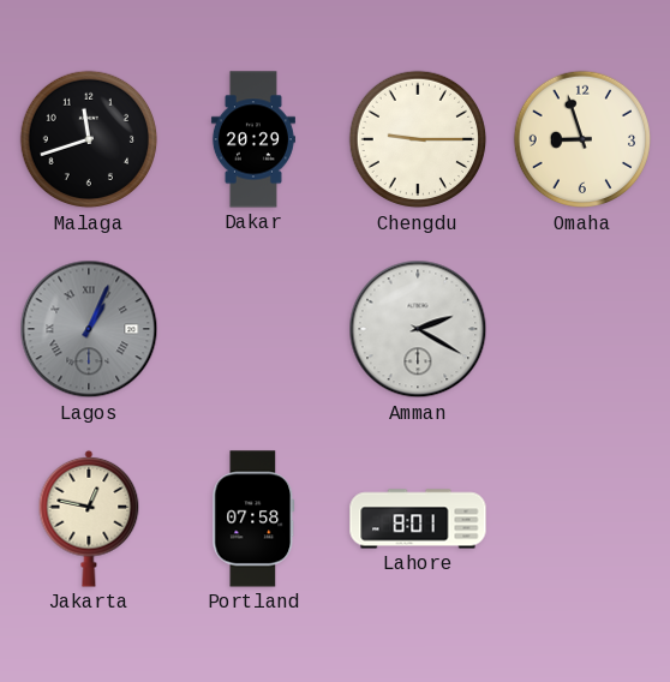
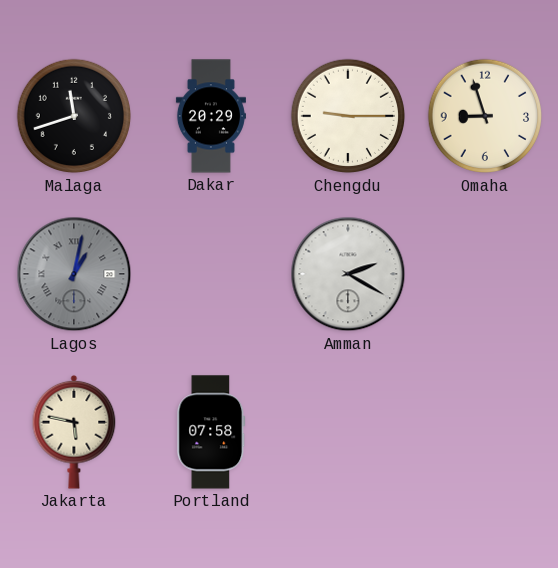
Lagos: 1:04 -> 1:02 (74, 274)
Jakarta: 12:47 -> 5:47 (74, 432)
Lahore: 8:01 -> none (418, 519)
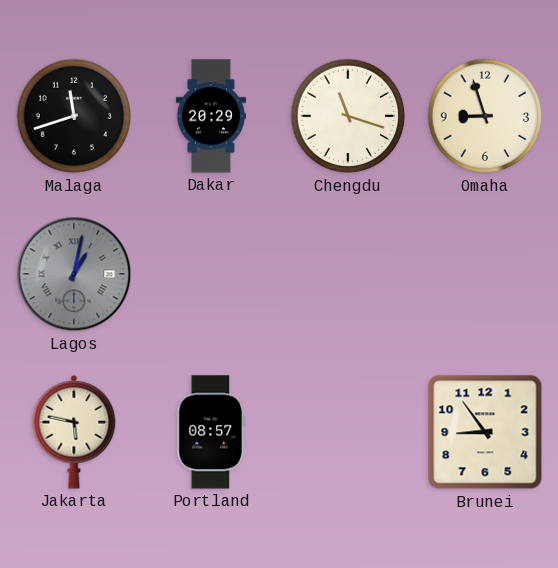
Chengdu: 9:15 -> 11:18 (348, 116)
Amman: 2:20 -> none (348, 274)
Portland: 07:58 -> 08:57 (211, 432)
Brunei: none -> 8:54 (485, 432)
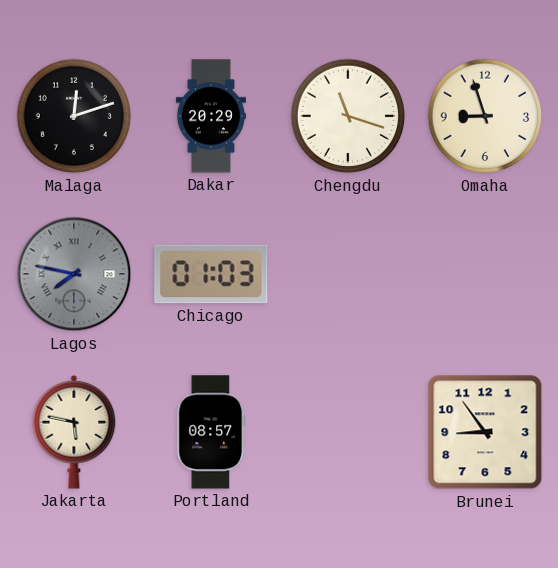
Malaga: 11:42 -> 12:12 (74, 116)
Lagos: 1:02 -> 7:47 (74, 274)
Chicago: none -> 01:03 (211, 274)
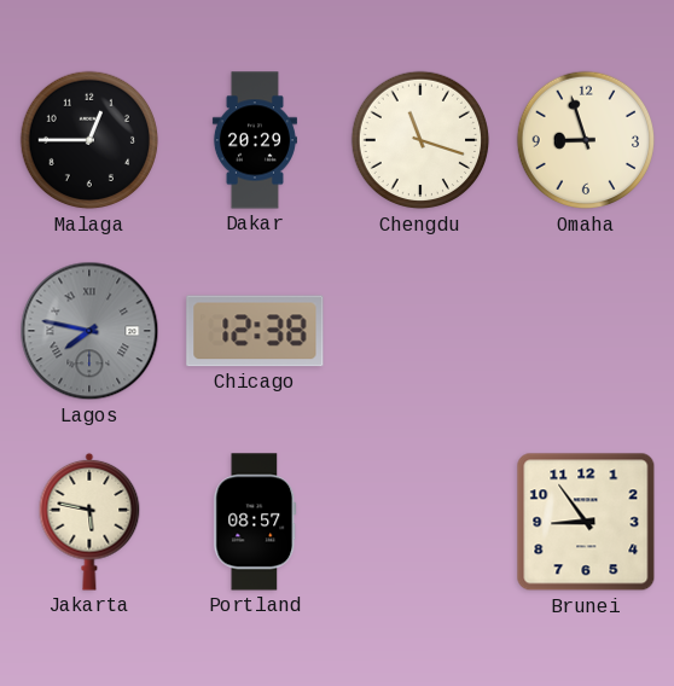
Malaga: 12:12 -> 12:45 (89, 140)
Chicago: 01:03 -> 12:38 (255, 331)
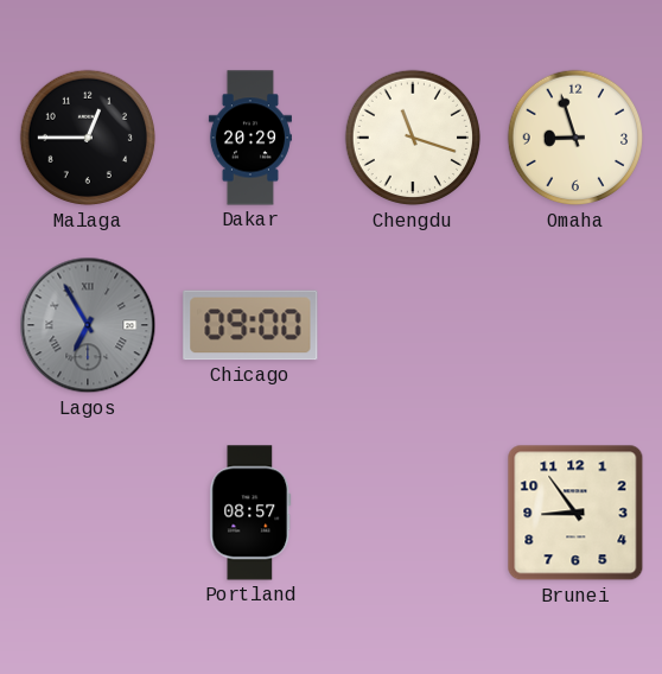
Lagos: 7:47 -> 6:55 (88, 325)
Chicago: 12:38 -> 09:00 (250, 325)
Jakarta: 5:47 -> none (89, 522)
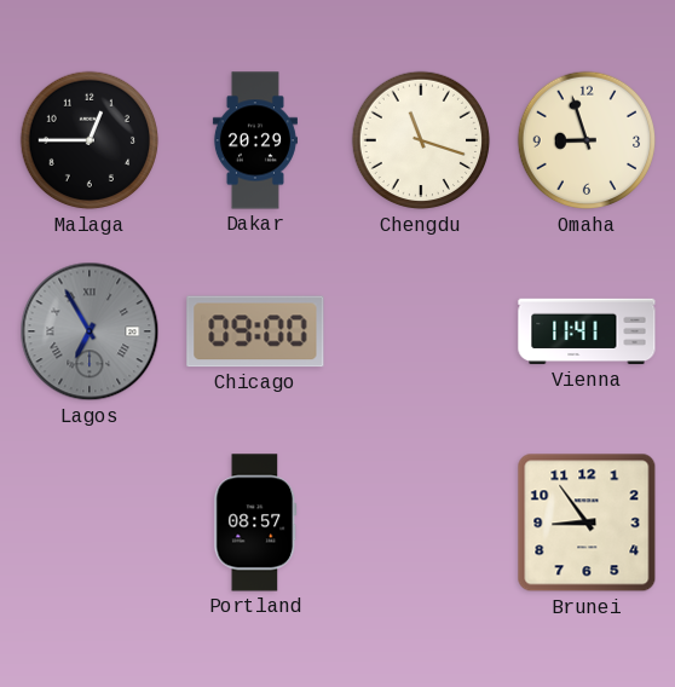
Vienna: none -> 11:41 (587, 331)
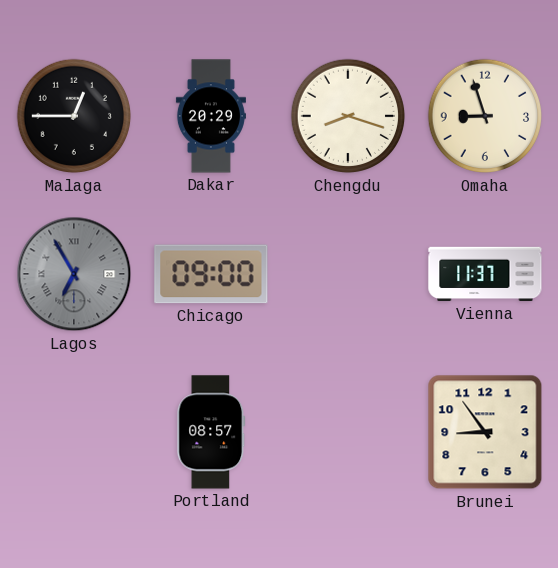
Chengdu: 11:18 -> 8:18 (348, 116)
Vienna: 11:41 -> 11:37 (485, 274)
